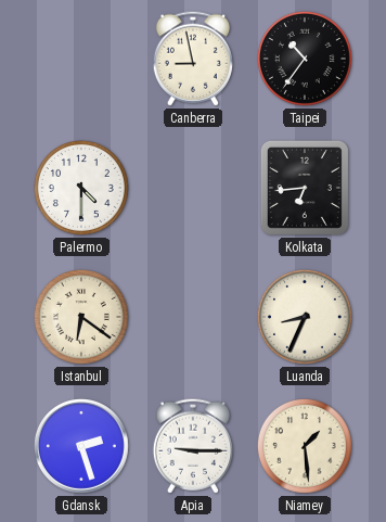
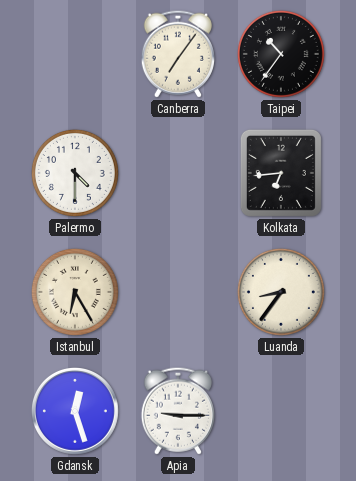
Canberra: 8:58 -> 7:06 (178, 54)
Istanbul: 6:21 -> 6:25 (75, 292)
Luanda: 8:34 -> 8:36 (281, 292)
Gdansk: 2:27 -> 12:27 (75, 411)
Niamey: 1:29 -> none (305, 446)
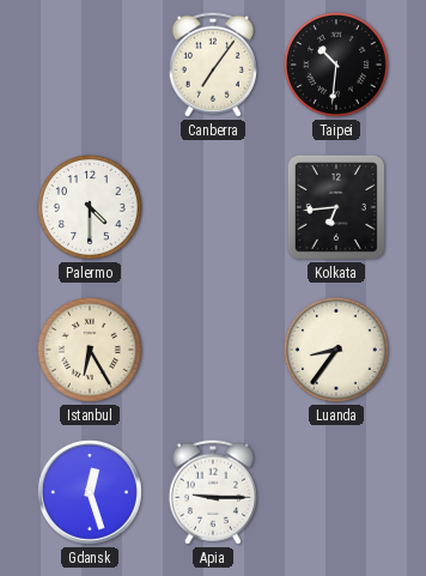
Taipei: 10:36 -> 10:31 (336, 65)
